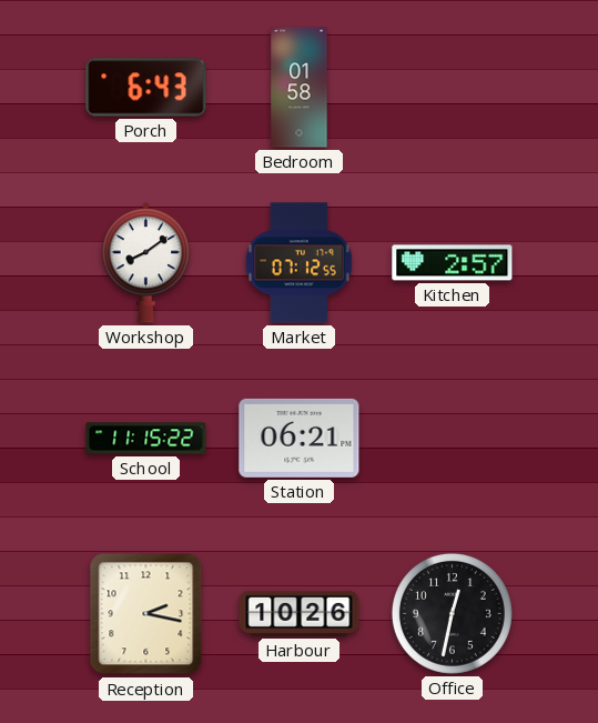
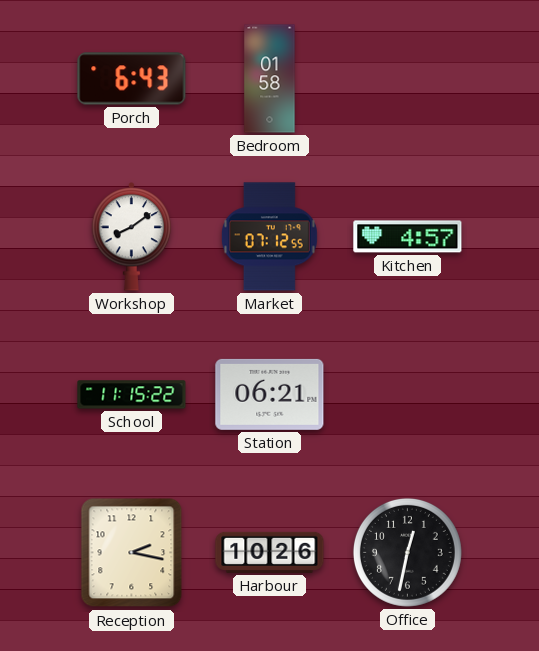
Kitchen: 2:57 -> 4:57 (408, 237)
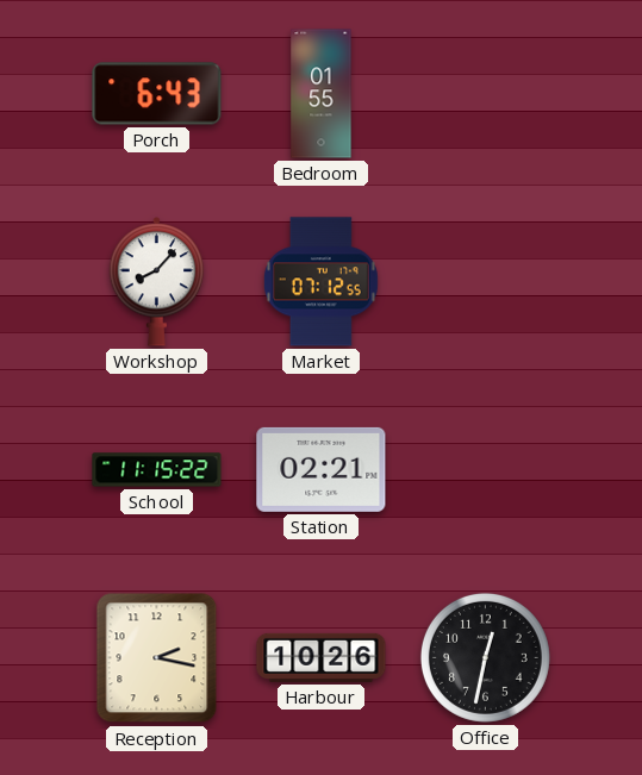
Bedroom: 01:58 -> 01:55 (322, 94)
Workshop: 8:09 -> 8:07 (157, 282)
Kitchen: 4:57 -> none (408, 237)
Station: 06:21 -> 02:21 (322, 469)
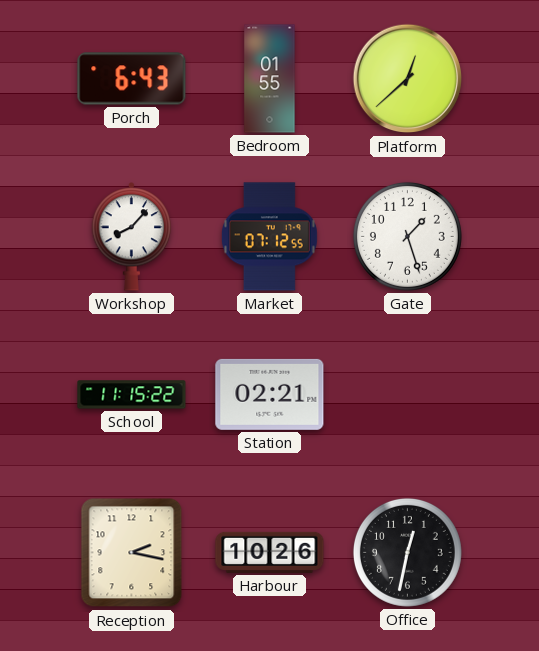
Platform: none -> 12:38 (408, 79)
Gate: none -> 1:27 (407, 236)
